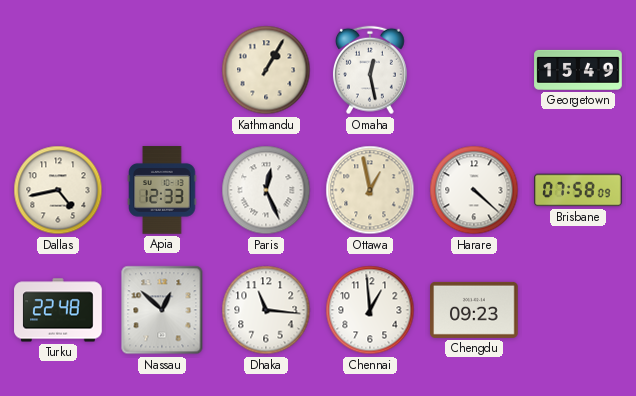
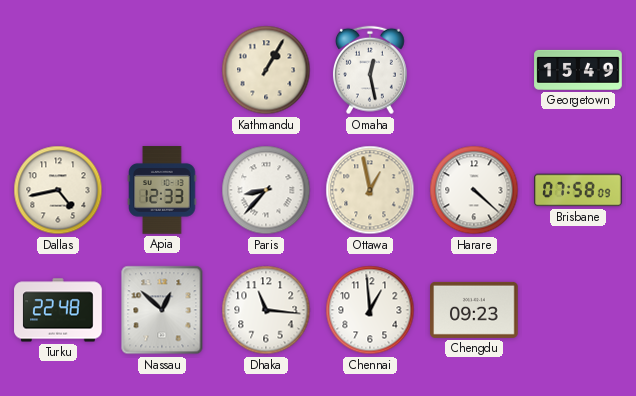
Paris: 12:26 -> 8:37 (266, 190)
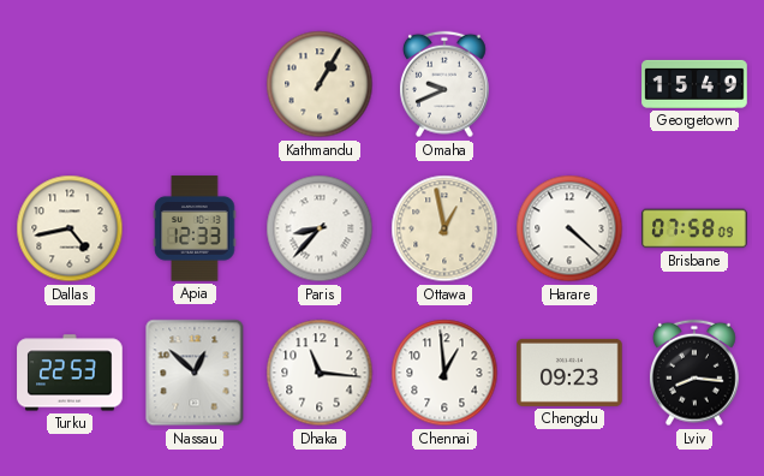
Omaha: 12:28 -> 9:41 (444, 84)
Turku: 22:48 -> 22:53 (70, 373)
Lviv: none -> 8:16 (694, 373)
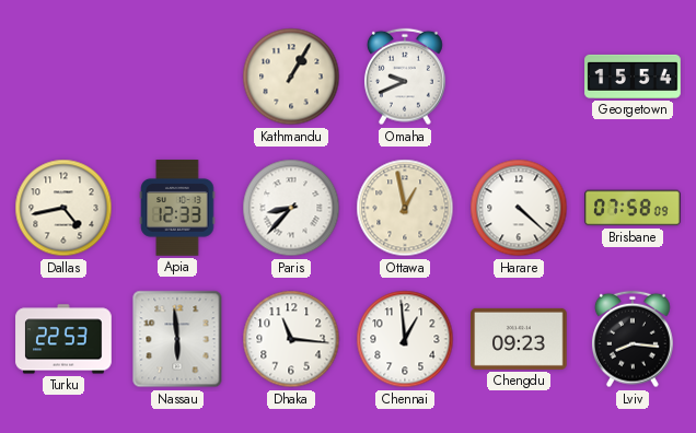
Georgetown: 15:49 -> 15:54 (633, 77)
Nassau: 12:52 -> 5:59 (177, 339)
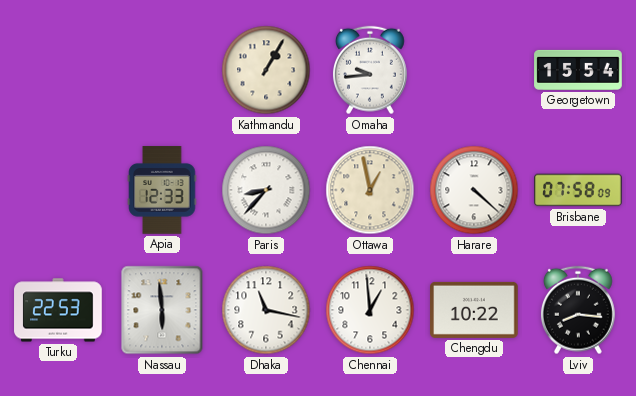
Omaha: 9:41 -> 9:44 (370, 70)
Dallas: 4:43 -> none (63, 208)
Dhaka: 11:16 -> 11:17 (266, 310)
Chengdu: 09:23 -> 10:22 (474, 310)
